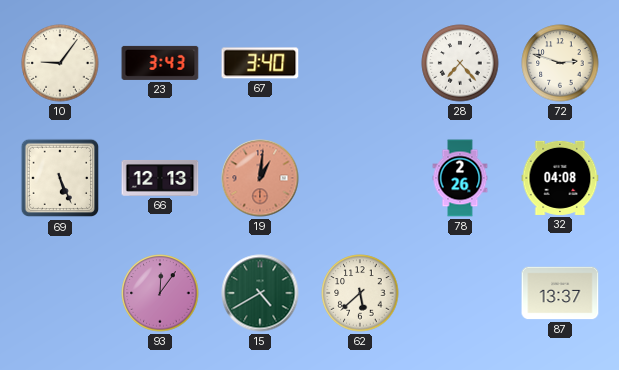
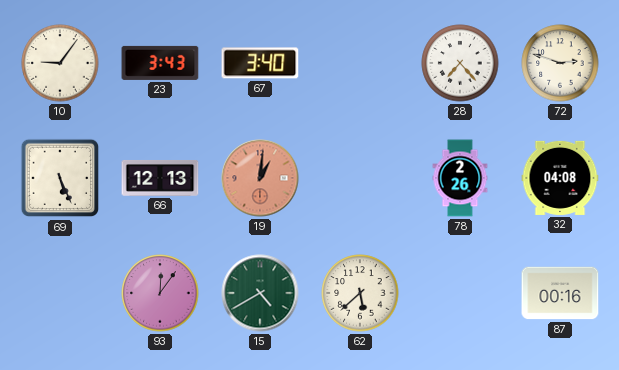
87: 13:37 -> 00:16 (560, 293)
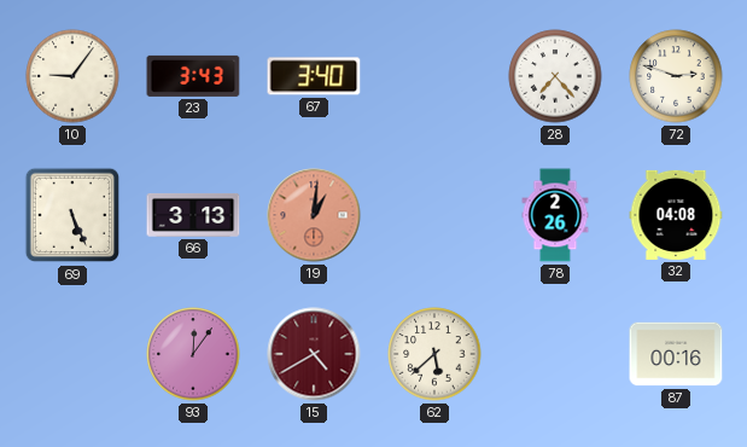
66: 12:13 -> 3:13 (193, 215)
15 dial: green -> burgundy (314, 354)
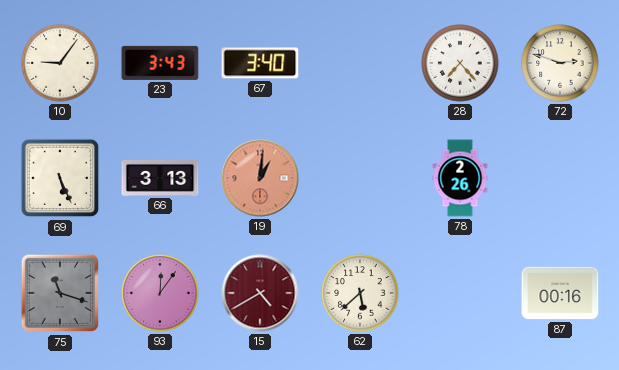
32: 04:08 -> none (676, 215)
75: none -> 11:18 (60, 293)
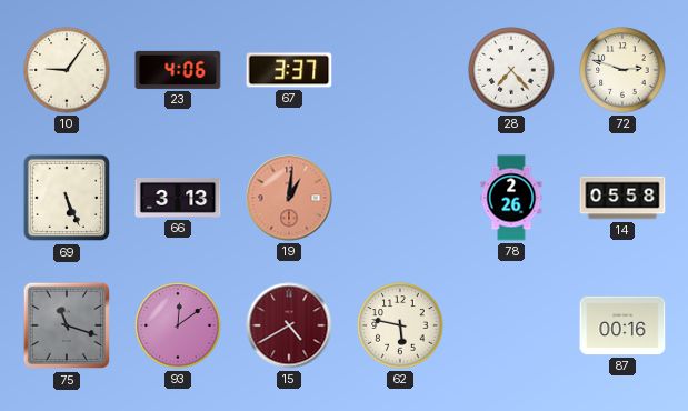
23: 3:43 -> 4:06 (178, 70)
67: 3:40 -> 3:37 (289, 70)
14: none -> 05:58 (622, 198)
93: 12:06 -> 12:09 (178, 325)
62: 5:38 -> 5:47 (400, 325)
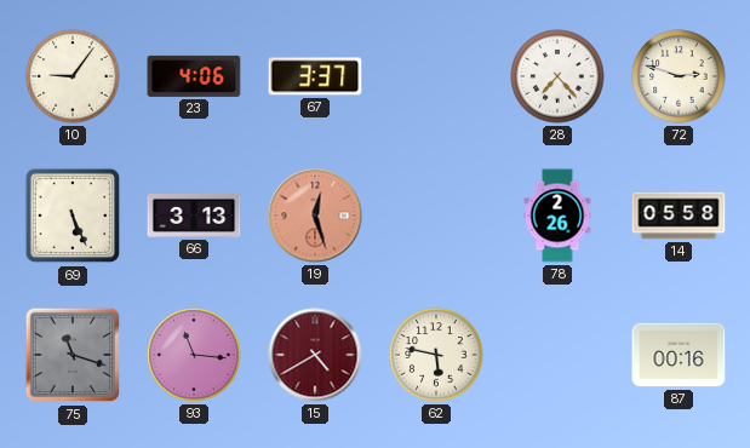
19: 1:01 -> 12:27 (315, 216)
93: 12:09 -> 11:16 (194, 355)
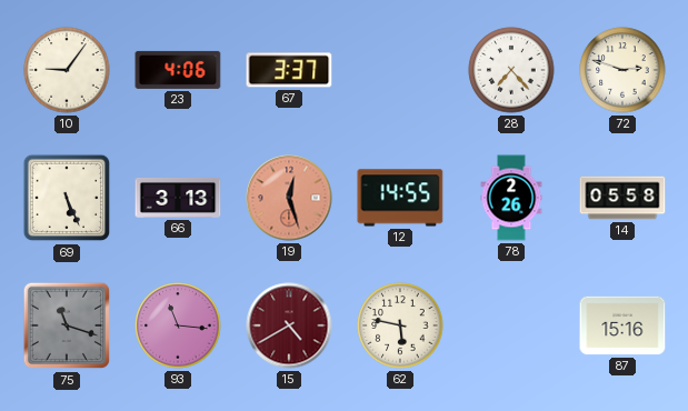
12: none -> 14:55 (400, 198)
87: 00:16 -> 15:16 (622, 325)
